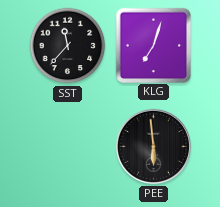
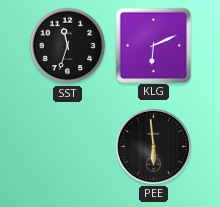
SST: 11:37 -> 11:33 (68, 46)
KLG: 7:03 -> 6:11 (153, 45)
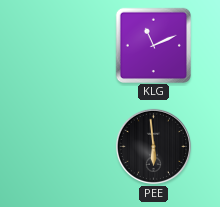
SST: 11:33 -> none (68, 46)
KLG: 6:11 -> 11:11 (153, 45)
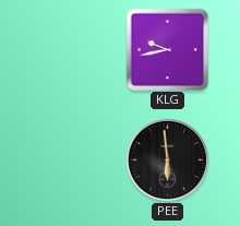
KLG: 11:11 -> 9:43 (167, 49)
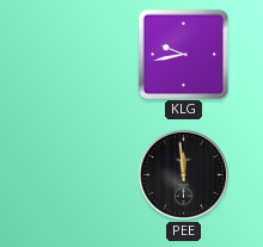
PEE: 5:59 -> 11:59 (183, 174)
